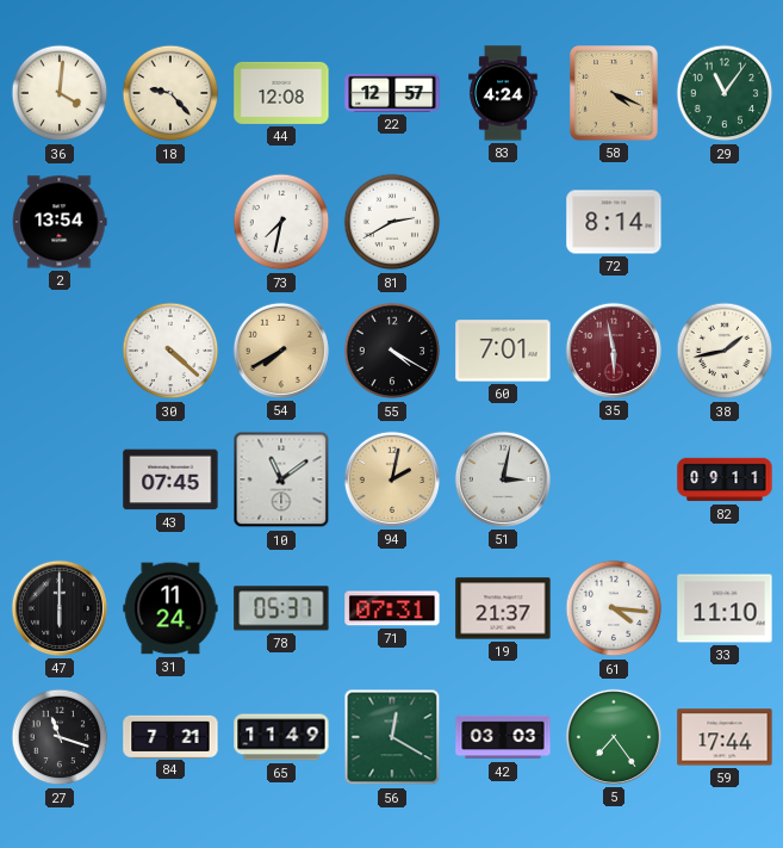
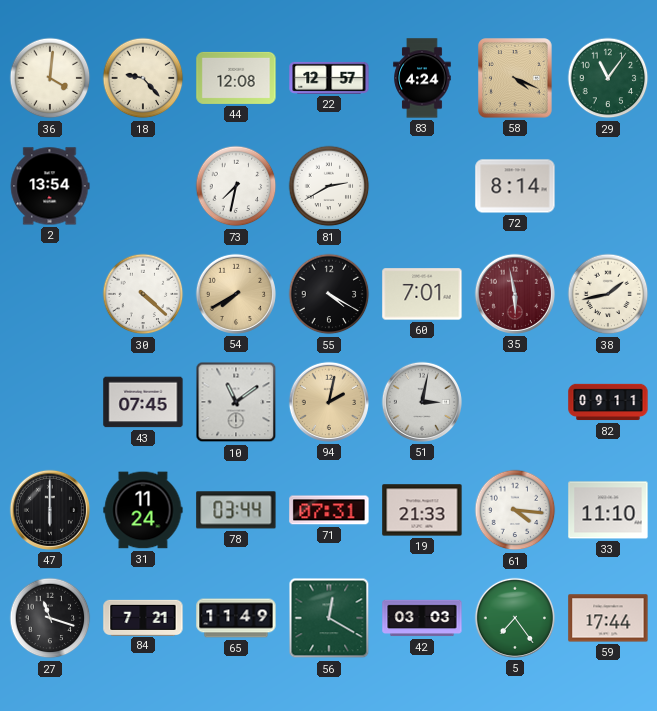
78: 05:37 -> 03:44 (236, 510)
19: 21:37 -> 21:33 (422, 510)
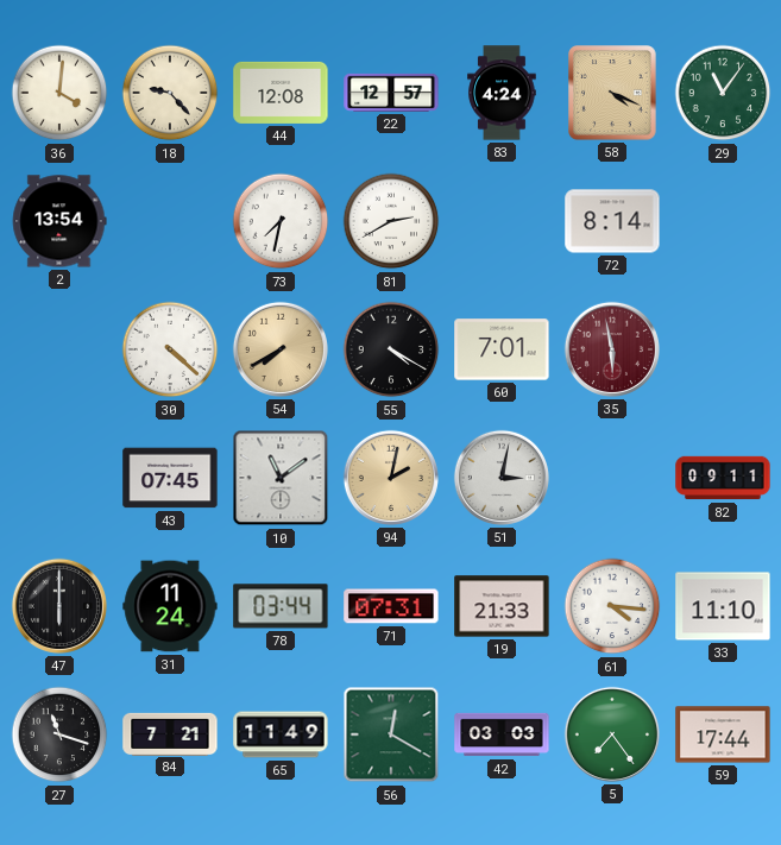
38: 1:43 -> none (608, 294)
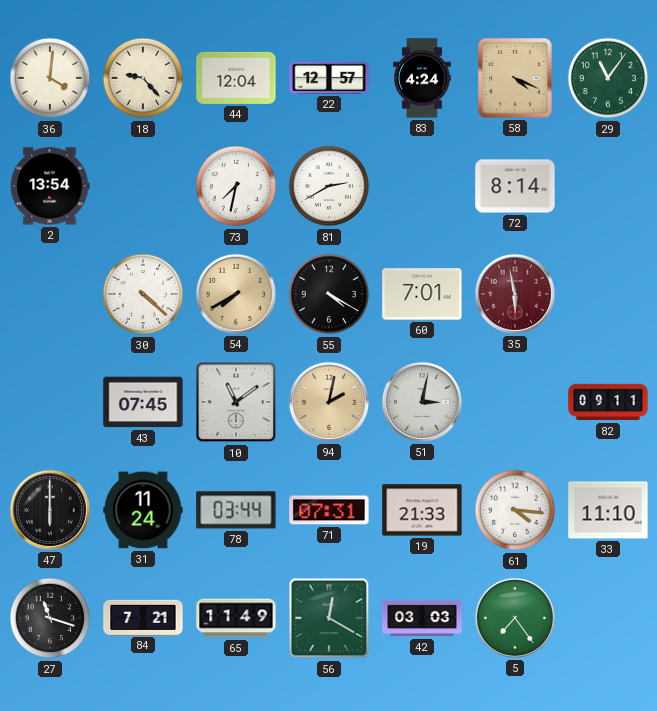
44: 12:08 -> 12:04 (236, 78)
59: 17:44 -> none (723, 734)
